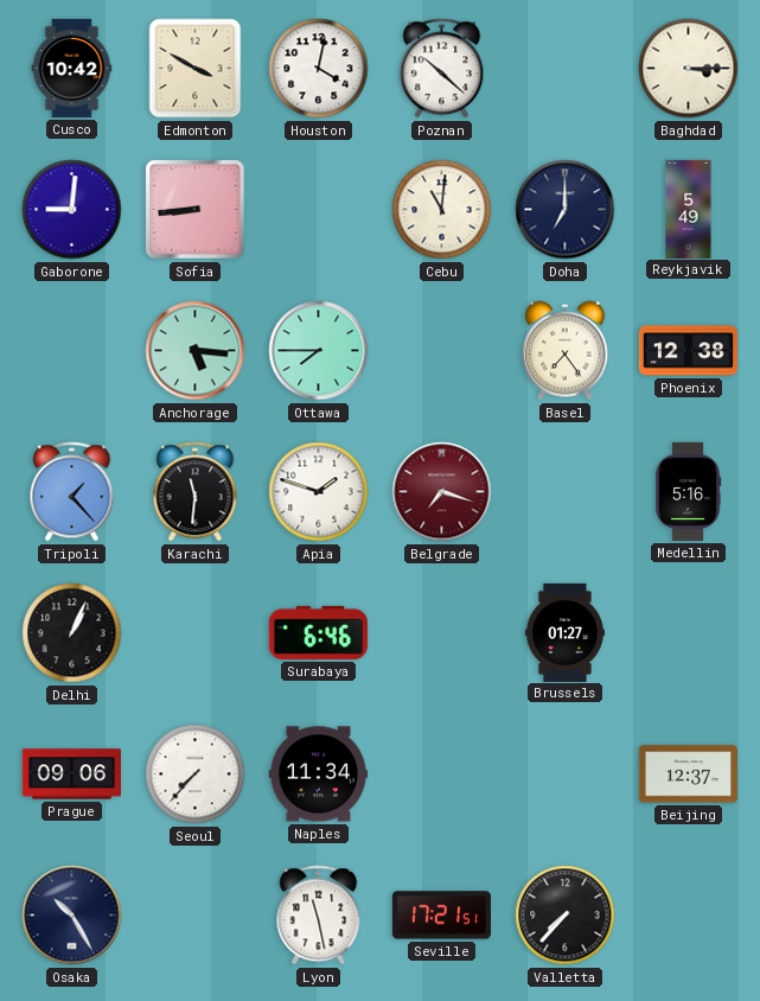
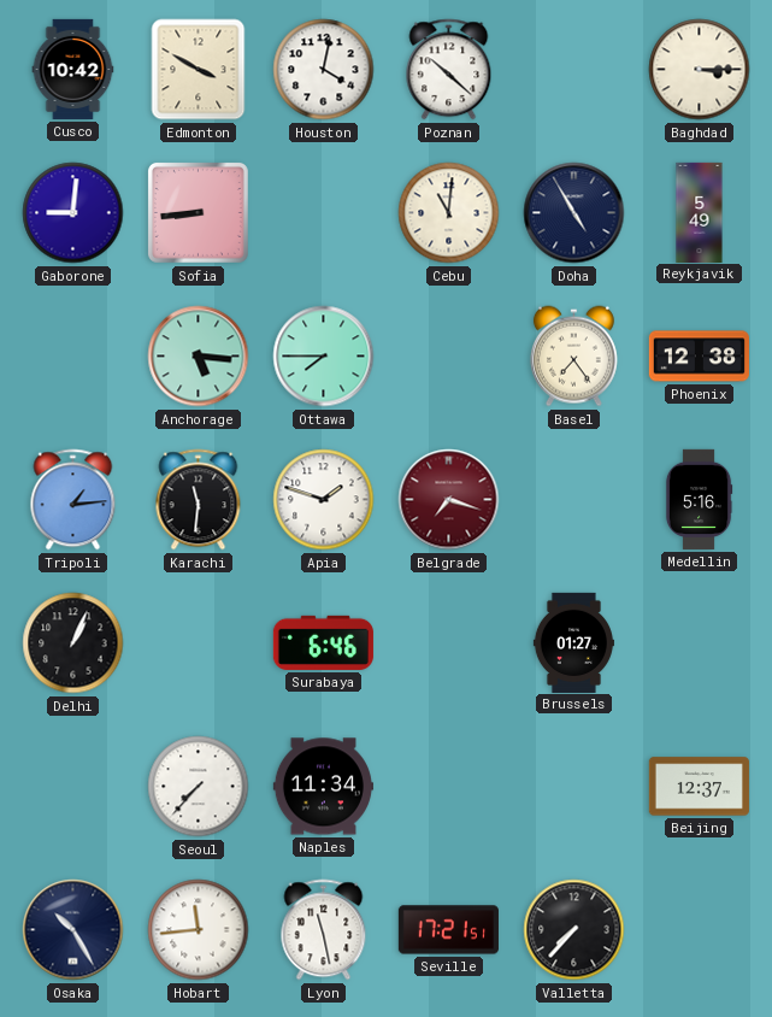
Doha: 7:00 -> 4:55 (574, 213)
Tripoli: 1:23 -> 1:14 (73, 500)
Prague: 09:06 -> none (71, 774)
Hobart: none -> 11:44 (199, 930)
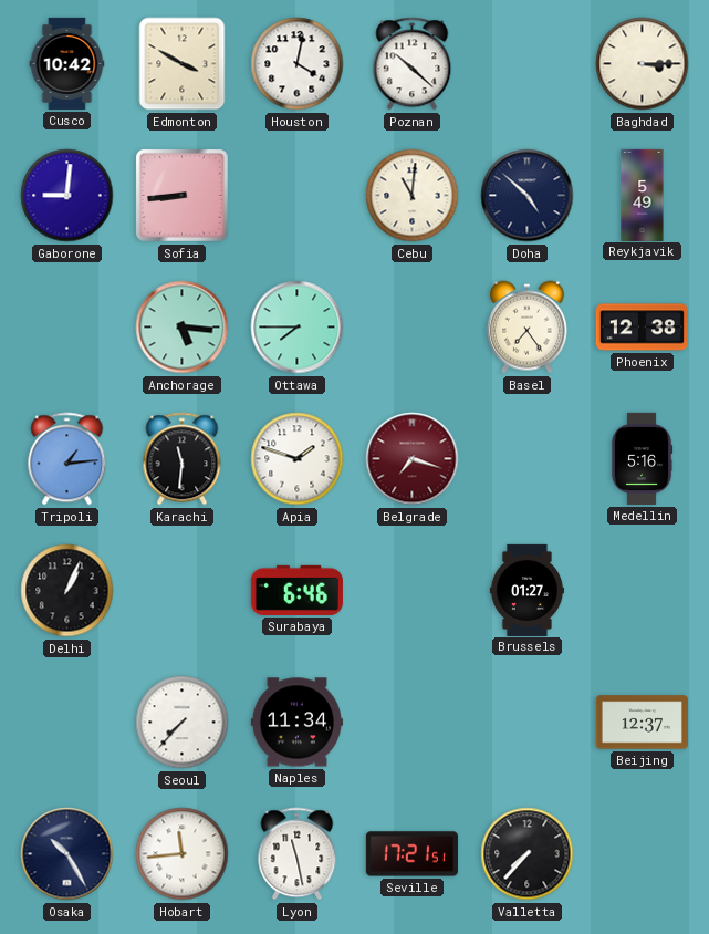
Doha: 4:55 -> 4:52 (528, 196)
